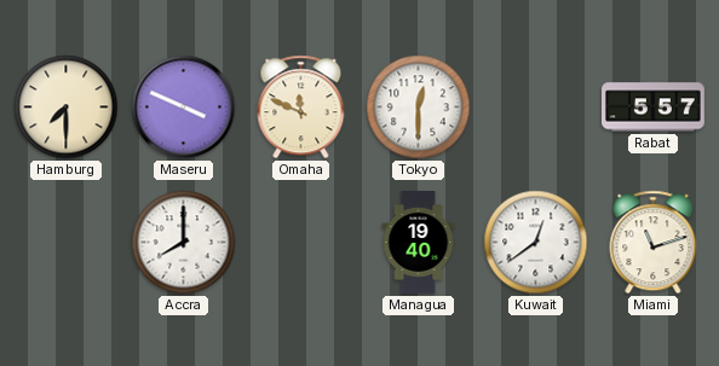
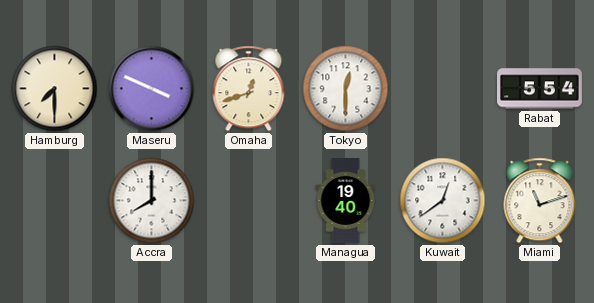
Omaha: 11:49 -> 12:42 (249, 89)
Rabat: 5:57 -> 5:54 (540, 89)
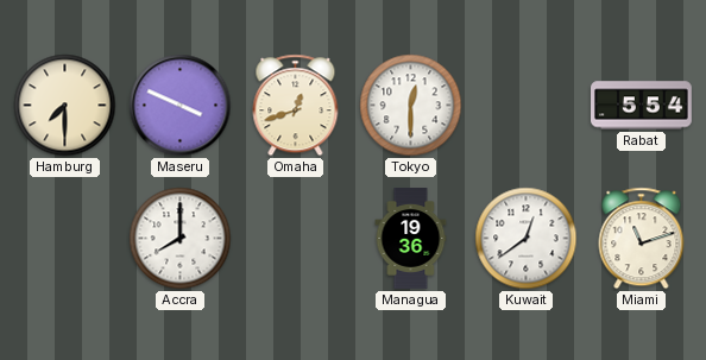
Managua: 19:40 -> 19:36 (411, 239)
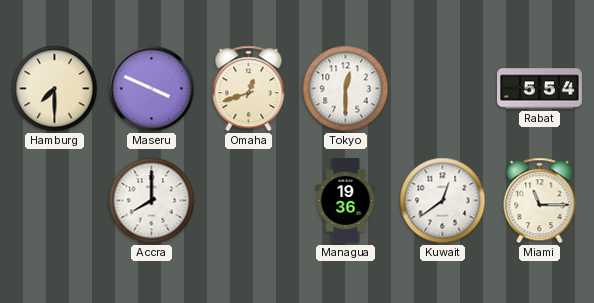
Miami: 11:12 -> 11:15 (540, 201)
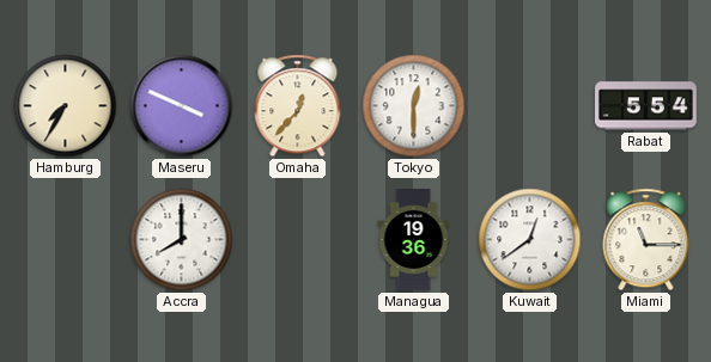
Hamburg: 7:30 -> 7:35 (66, 106)
Omaha: 12:42 -> 12:37 (298, 106)
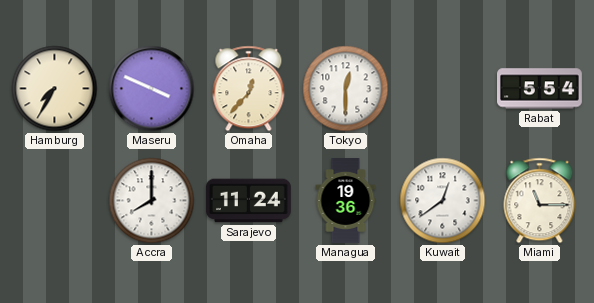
Sarajevo: none -> 11:24 (248, 201)
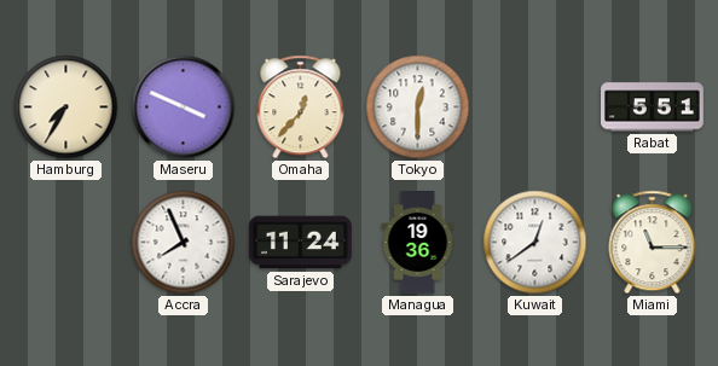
Rabat: 5:54 -> 5:51 (653, 108)
Accra: 8:00 -> 7:56 (184, 243)
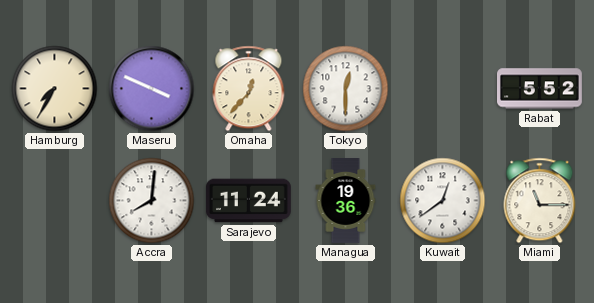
Rabat: 5:51 -> 5:52 (540, 89)
Accra: 7:56 -> 8:01 (152, 201)
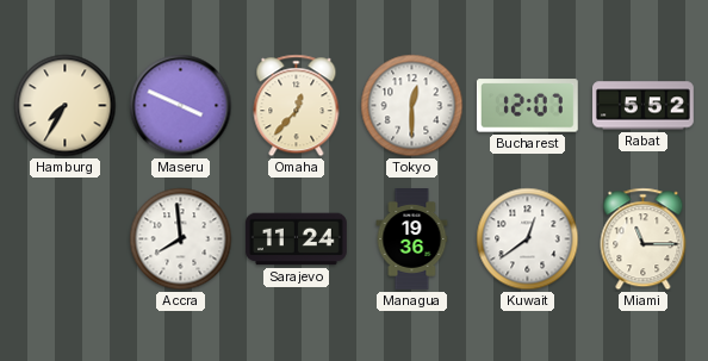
Bucharest: none -> 12:07 (527, 106)
Accra: 8:01 -> 7:59 (181, 239)
